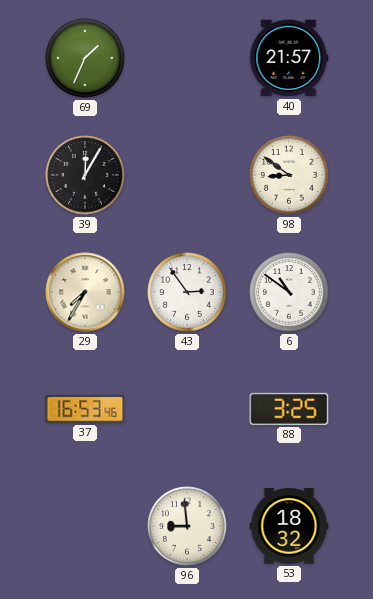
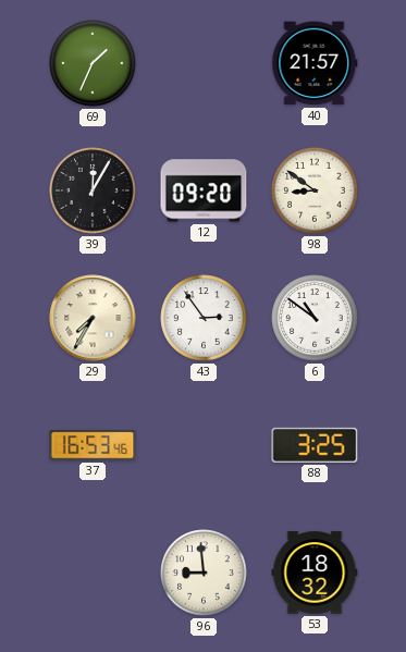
12: none -> 09:20 (204, 190)
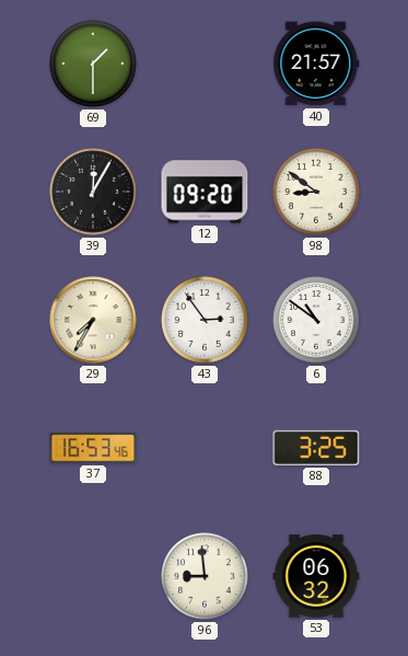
69: 1:34 -> 1:30 (93, 64)
53: 18:32 -> 06:32 (316, 576)
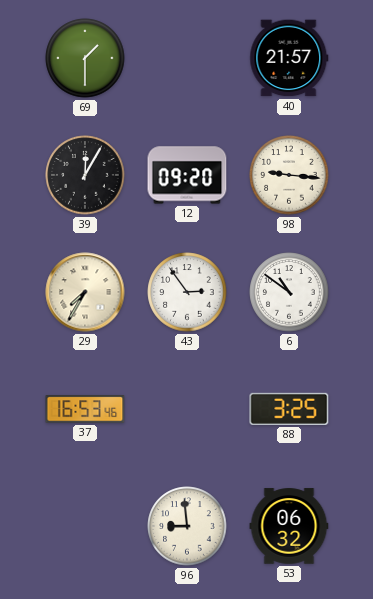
98: 8:51 -> 9:16 (289, 175)
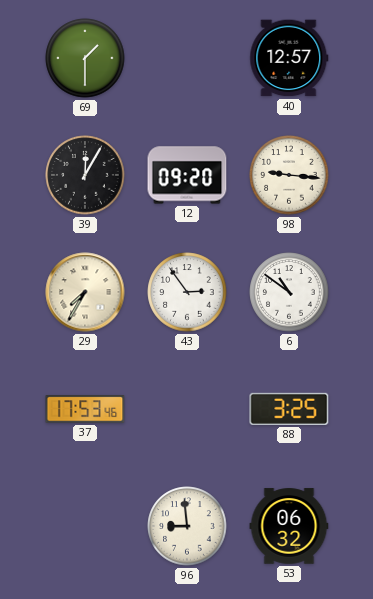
40: 21:57 -> 12:57 (289, 58)
37: 16:53 -> 17:53 (85, 409)
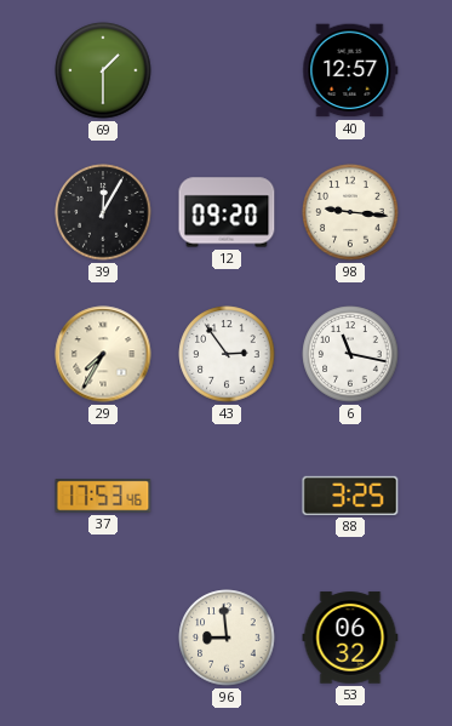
6: 10:51 -> 11:17 (350, 354)
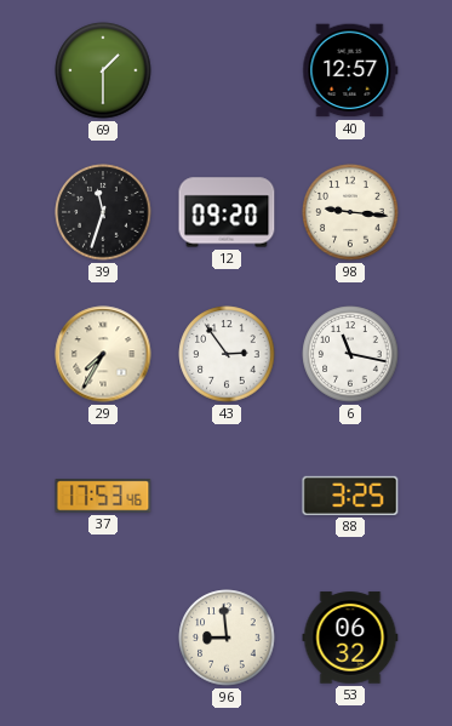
39: 12:05 -> 11:33 (103, 212)
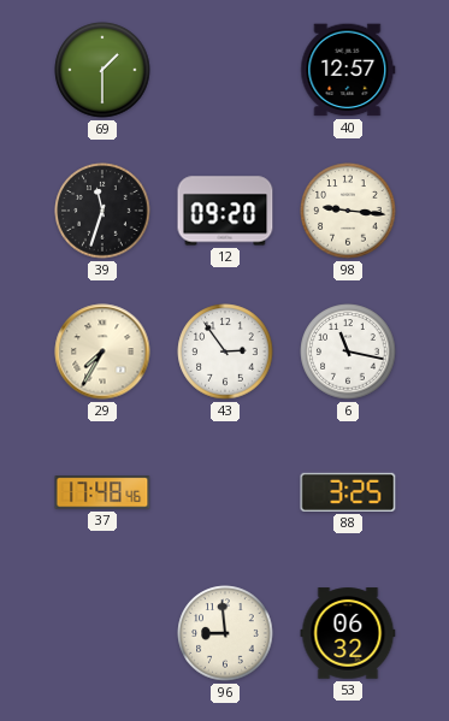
37: 17:53 -> 17:48 (102, 492)
